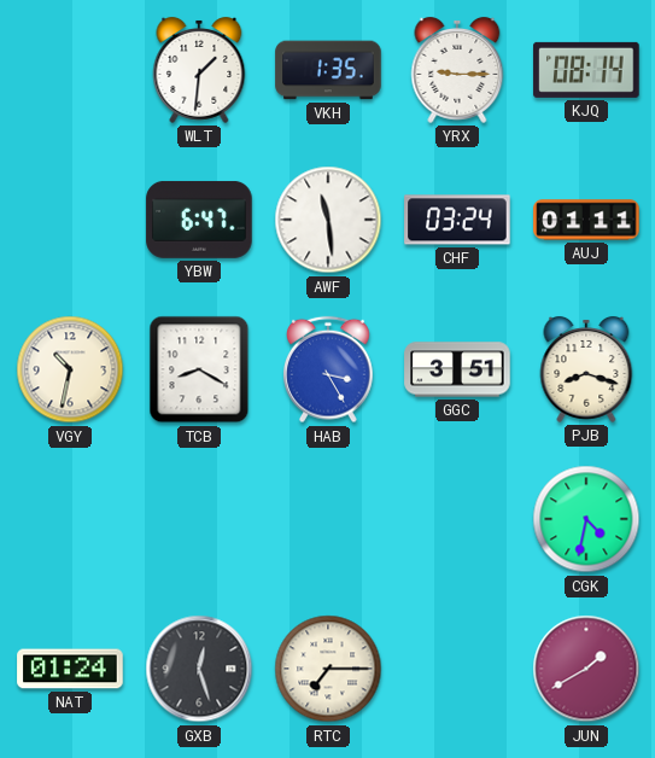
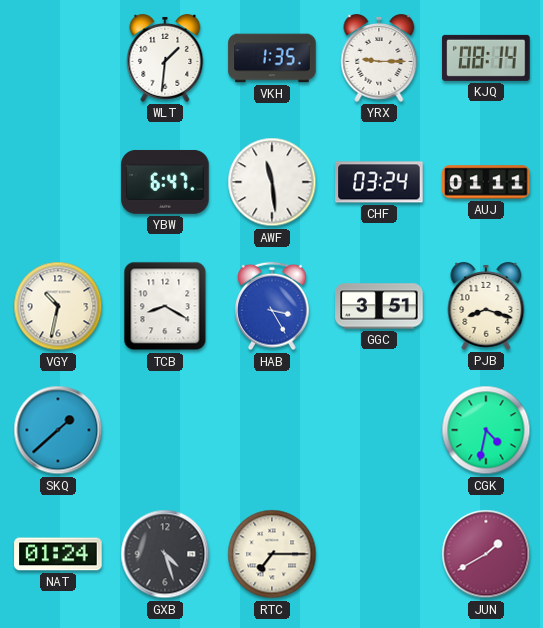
SKQ: none -> 1:38 (58, 430)
GXB: 12:27 -> 4:27 (165, 554)
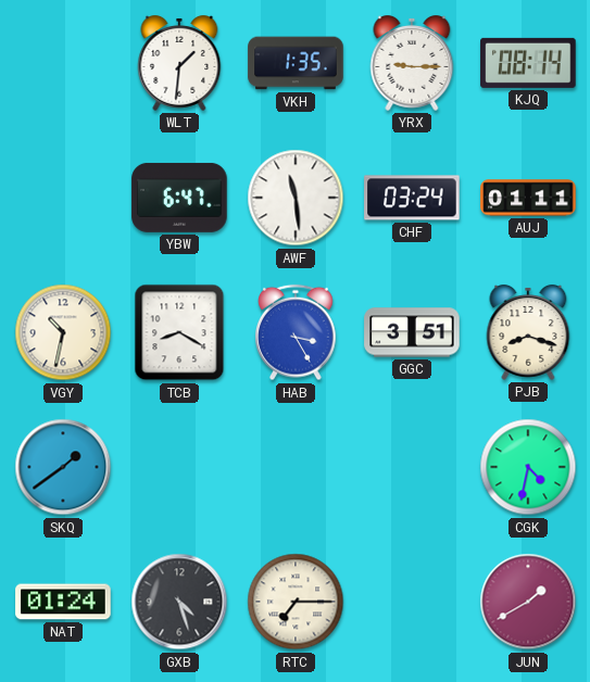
SKQ: 1:38 -> 1:39 (63, 467)
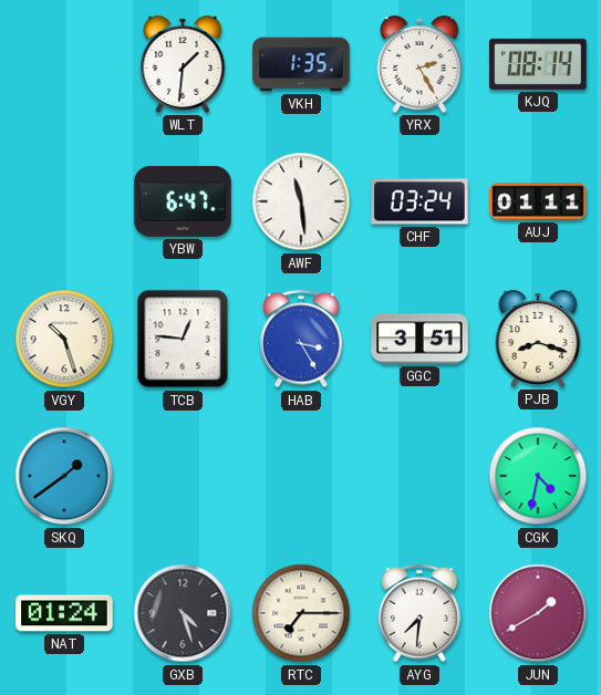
YRX: 9:15 -> 2:25 (419, 64)
VGY: 10:32 -> 10:27 (64, 339)
TCB: 8:20 -> 12:46 (183, 339)
AYG: none -> 7:31 (421, 613)
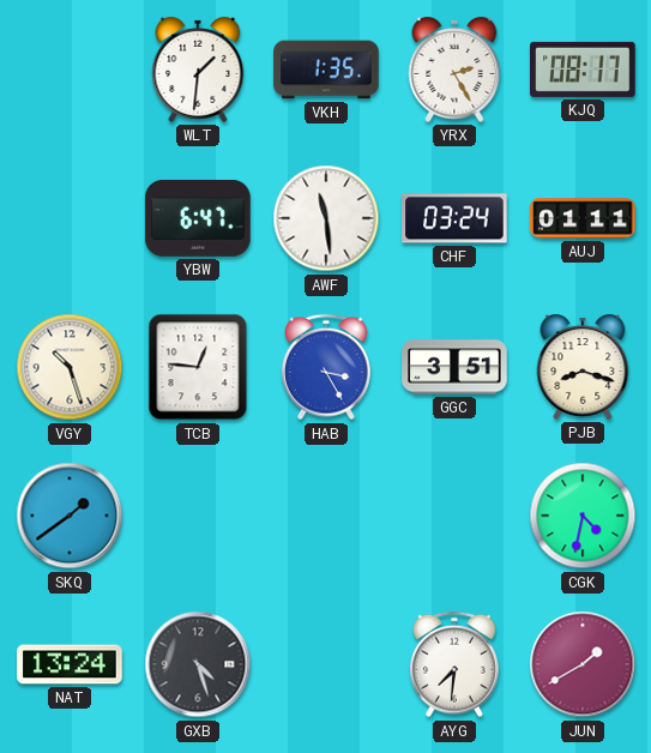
KJQ: 08:14 -> 08:17 (583, 70)
NAT: 01:24 -> 13:24 (70, 664)
RTC: 7:15 -> none (301, 613)
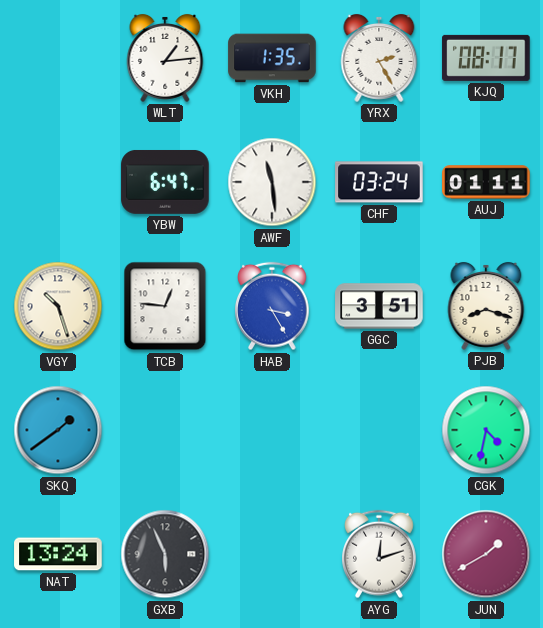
WLT: 1:31 -> 1:14 (165, 58)
GXB: 4:27 -> 5:56 (165, 554)
AYG: 7:31 -> 12:12 (380, 554)
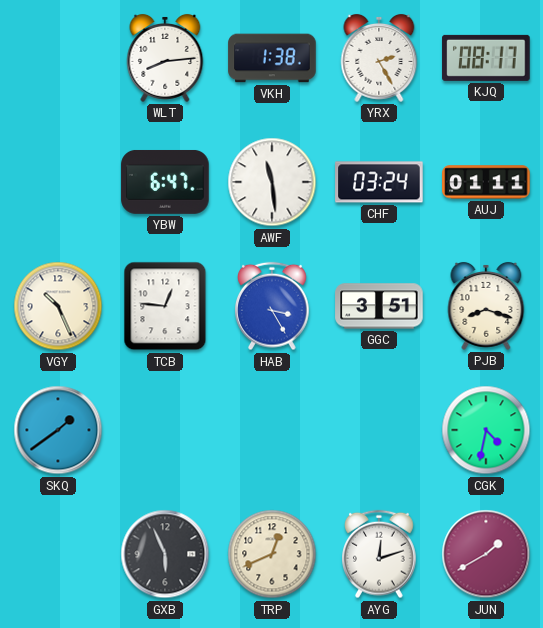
WLT: 1:14 -> 8:14 (165, 58)
VKH: 1:35 -> 1:38 (272, 58)
VGY: 10:27 -> 10:26 (58, 306)
NAT: 13:24 -> none (58, 554)
TRP: none -> 12:41 (272, 554)
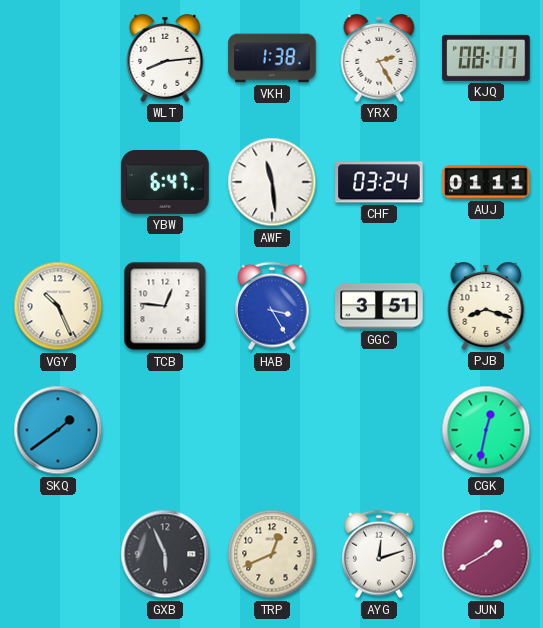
CGK: 4:32 -> 12:32 (486, 430)
